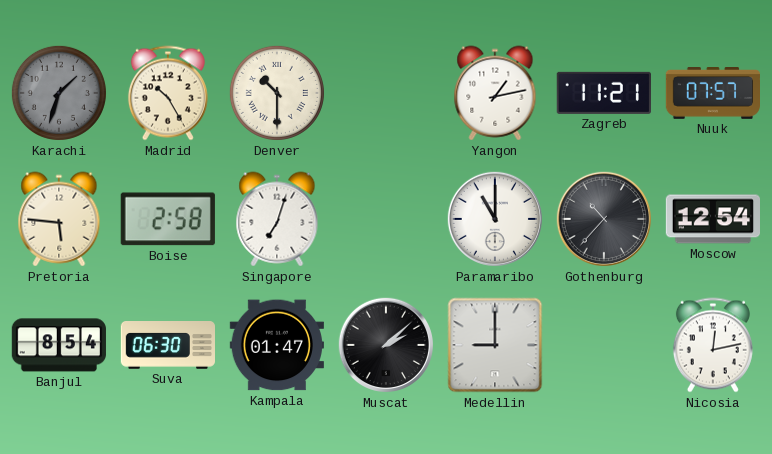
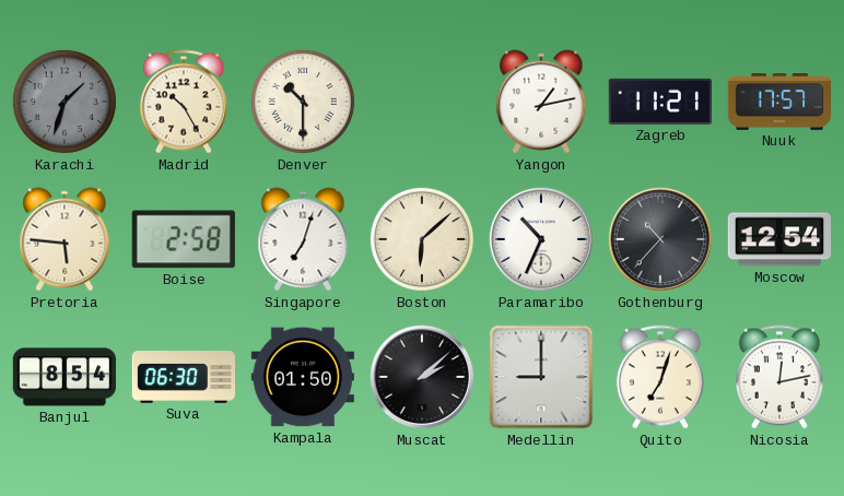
Nuuk: 07:57 -> 17:57 (778, 103)
Boston: none -> 6:08 (422, 239)
Paramaribo: 11:00 -> 10:34 (541, 239)
Kampala: 01:47 -> 01:50 (303, 377)
Quito: none -> 7:03 (660, 377)
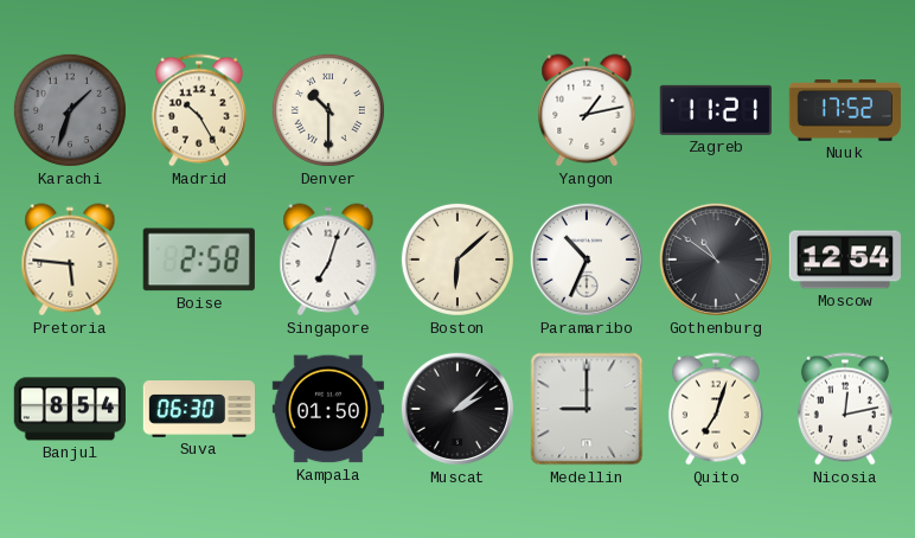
Nuuk: 17:57 -> 17:52 (844, 111)
Gothenburg: 10:37 -> 10:51 (716, 260)
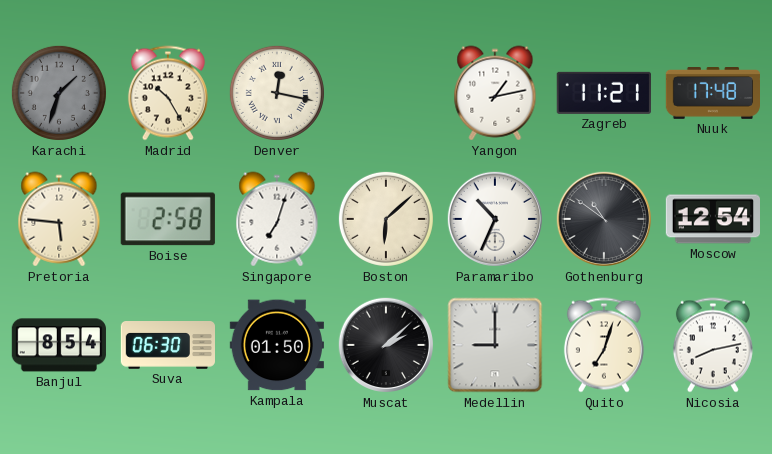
Denver: 10:30 -> 12:17 (277, 93)
Nuuk: 17:52 -> 17:48 (712, 94)
Nicosia: 12:13 -> 8:13 (713, 345)
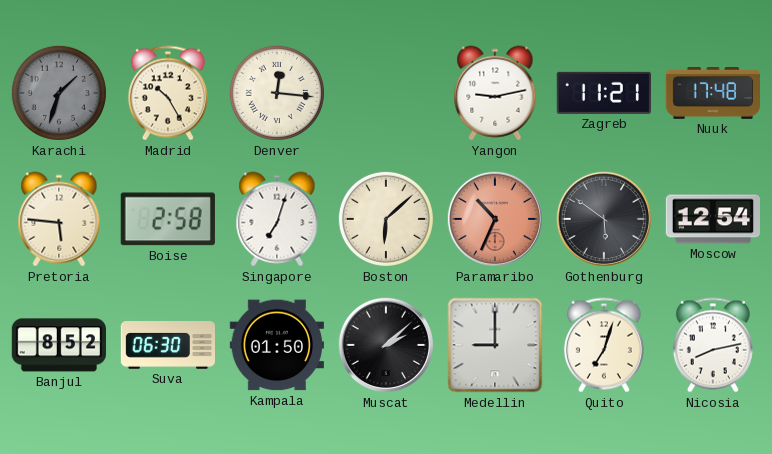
Denver: 12:17 -> 12:16 (277, 93)
Yangon: 1:13 -> 9:13 (495, 93)
Paramaribo dial: white -> salmon (495, 219)
Gothenburg: 10:51 -> 5:51 (604, 219)
Banjul: 8:54 -> 8:52 (59, 345)
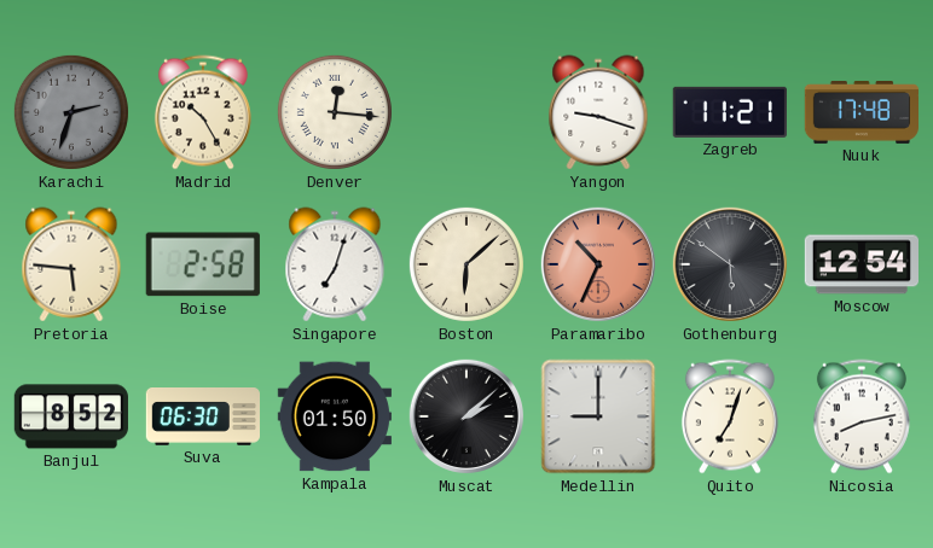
Karachi: 1:33 -> 2:33 (71, 112)
Yangon: 9:13 -> 9:18 (598, 112)
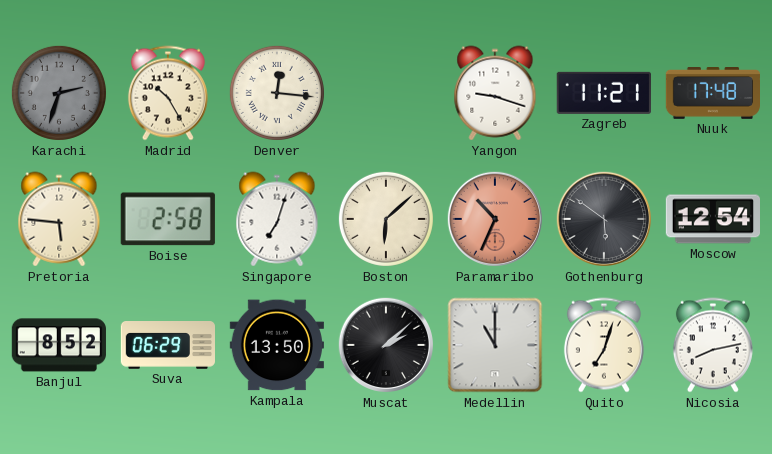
Suva: 06:30 -> 06:29 (167, 345)
Kampala: 01:50 -> 13:50 (277, 345)
Medellin: 9:00 -> 11:00 (495, 345)
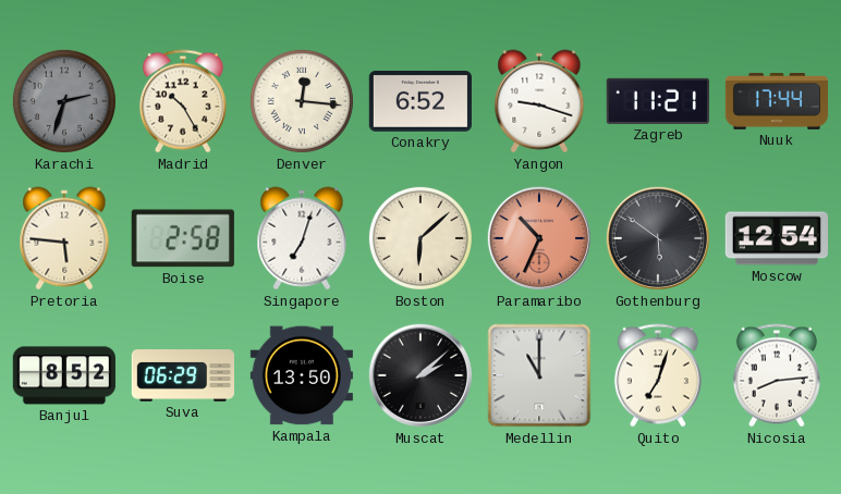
Conakry: none -> 6:52 (421, 102)
Nuuk: 17:48 -> 17:44 (776, 102)
Nicosia: 8:13 -> 8:14 (777, 375)
